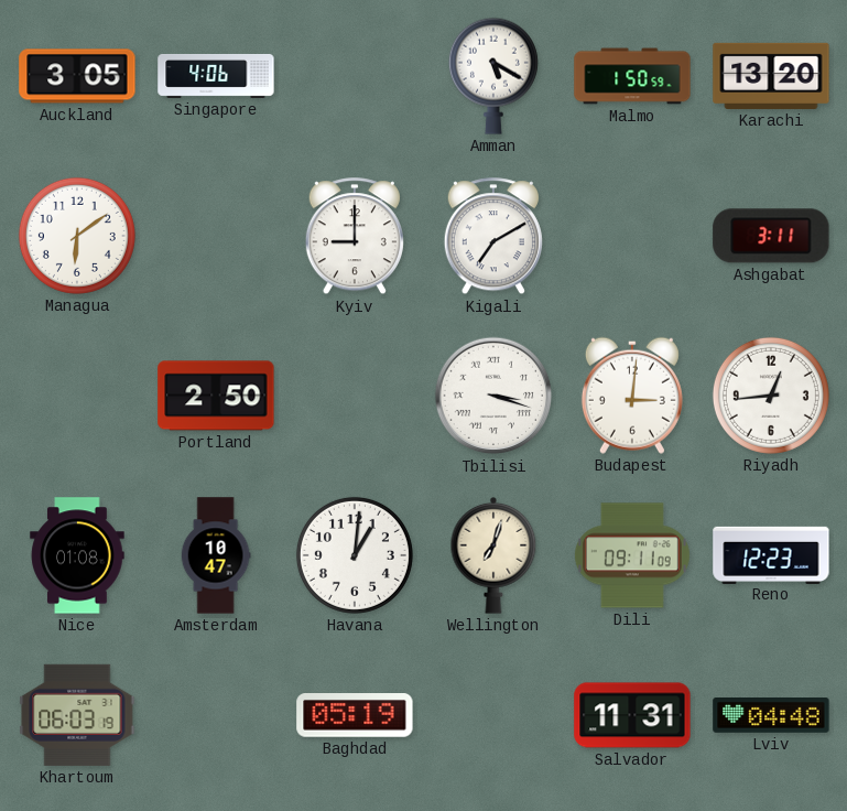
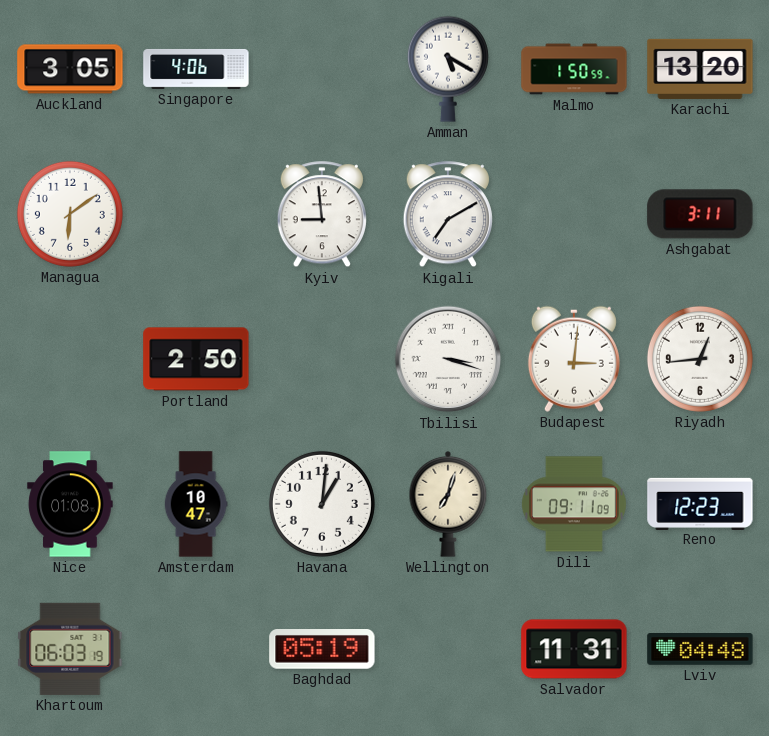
Kyiv: 9:00 -> 8:59 (322, 215)
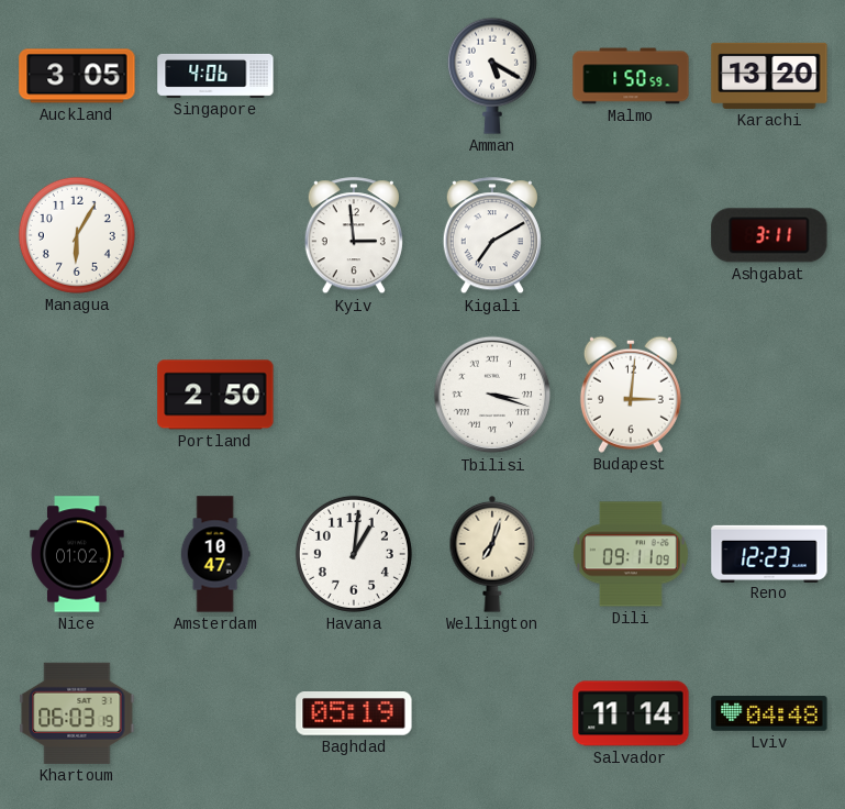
Managua: 6:09 -> 6:05 (77, 235)
Kyiv: 8:59 -> 2:59 (354, 236)
Riyadh: 12:44 -> none (700, 359)
Nice: 01:08 -> 01:02 (77, 554)
Salvador: 11:31 -> 11:14 (631, 713)
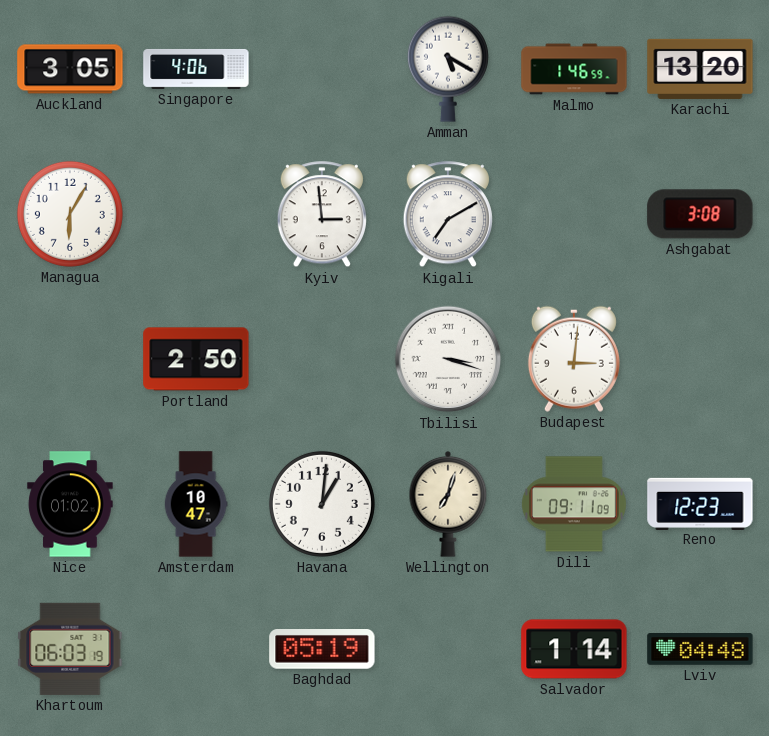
Malmo: 1:50 -> 1:46 (574, 69)
Ashgabat: 3:11 -> 3:08 (700, 214)
Salvador: 11:14 -> 1:14 (574, 649)
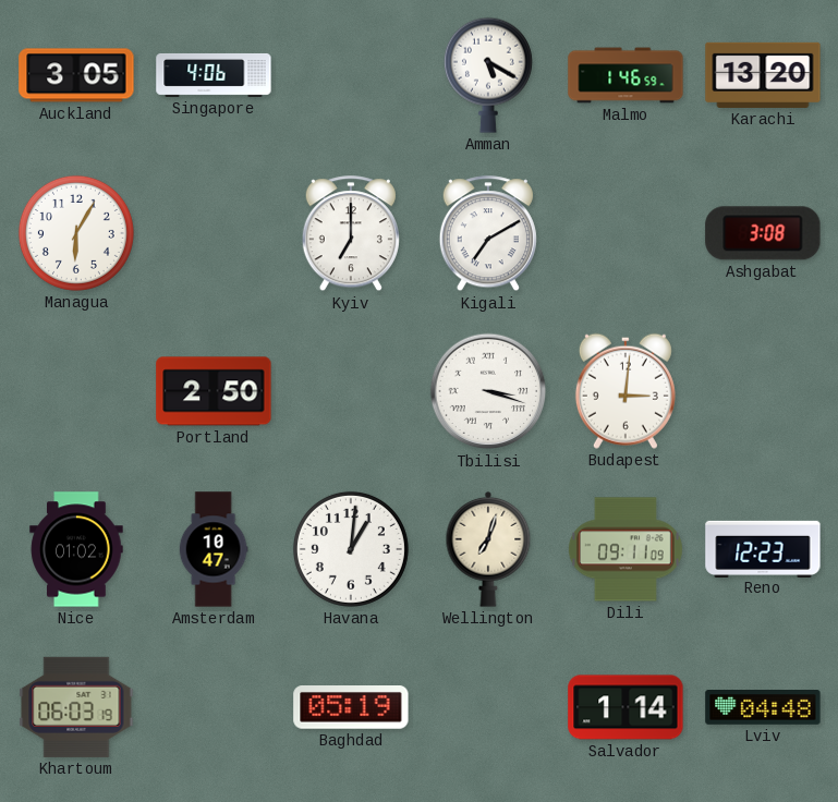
Kyiv: 2:59 -> 7:00 (351, 234)
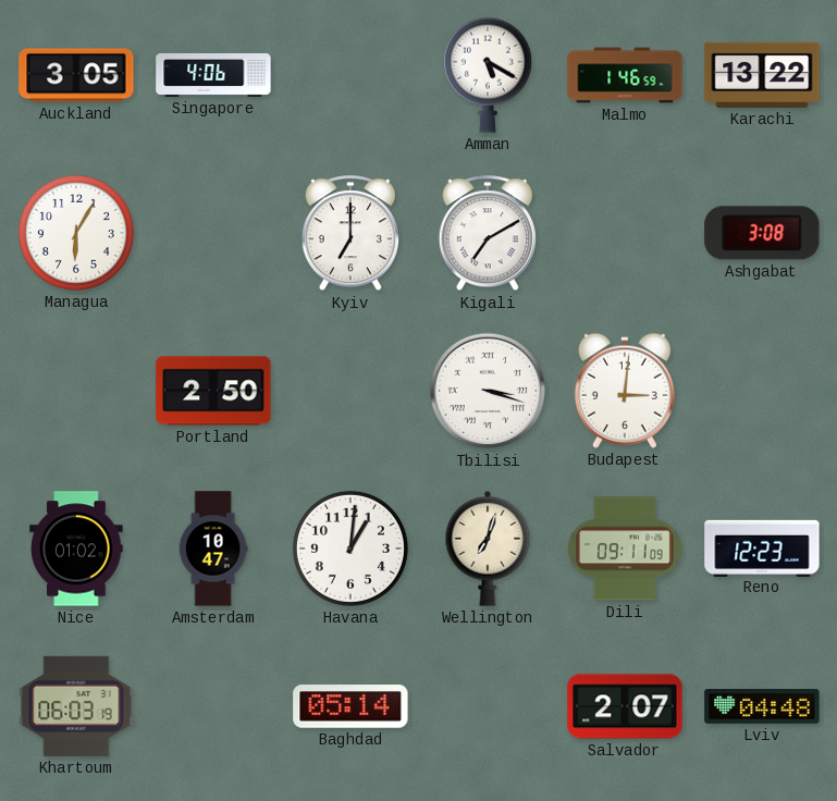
Karachi: 13:20 -> 13:22 (762, 75)
Baghdad: 05:19 -> 05:14 (350, 707)
Salvador: 1:14 -> 2:07 (625, 706)
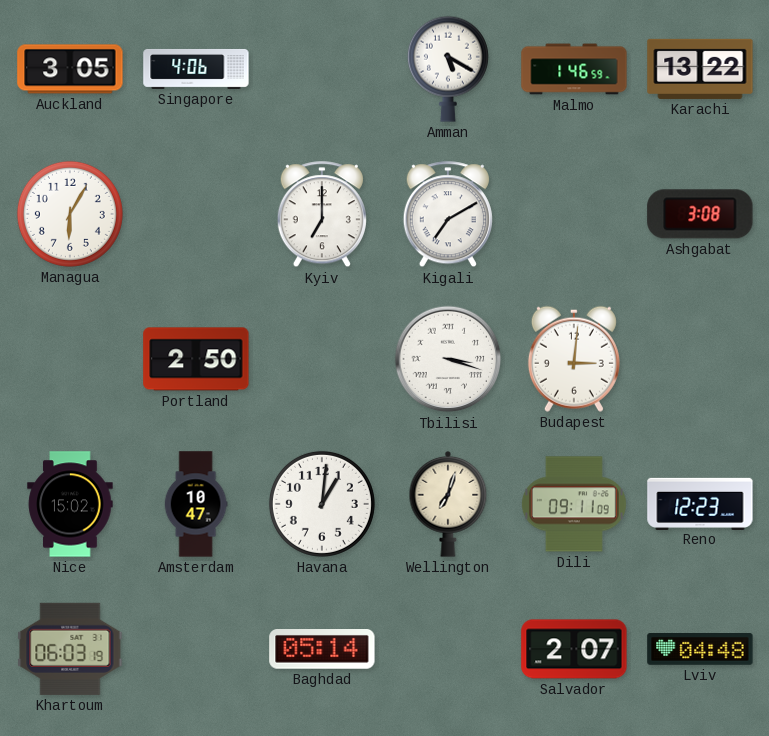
Nice: 01:02 -> 15:02 (70, 504)
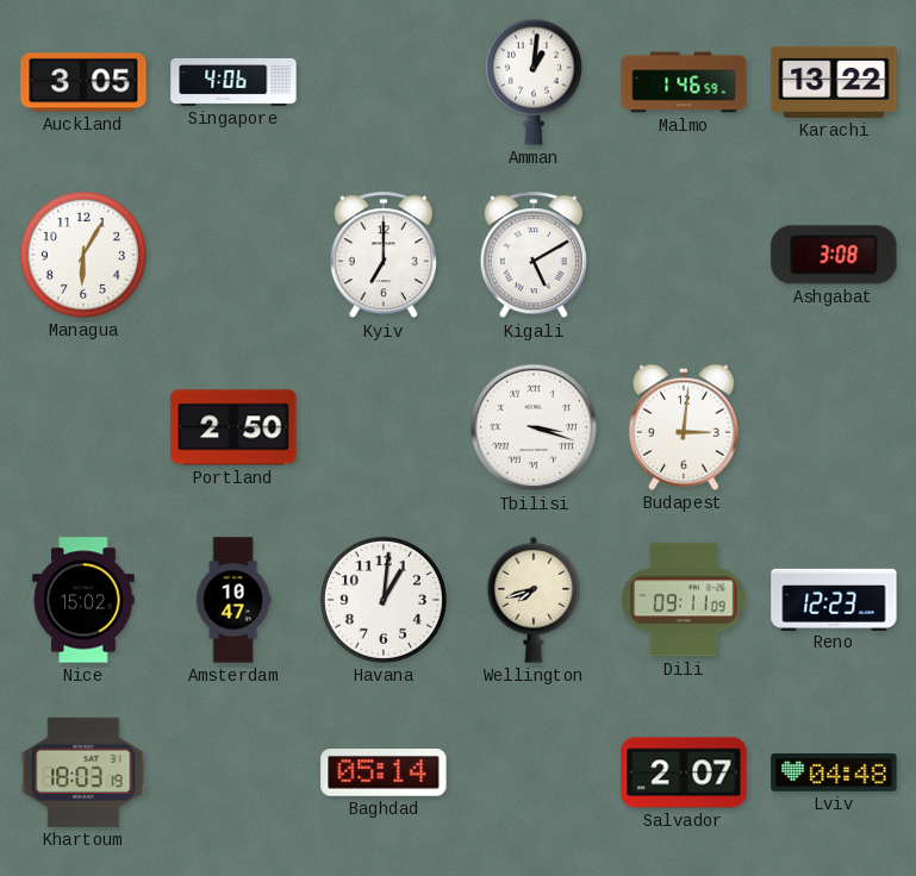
Amman: 5:20 -> 1:01 (534, 82)
Kigali: 7:10 -> 5:10 (534, 256)
Wellington: 7:03 -> 7:42 (534, 600)
Khartoum: 06:03 -> 18:03 (83, 772)
